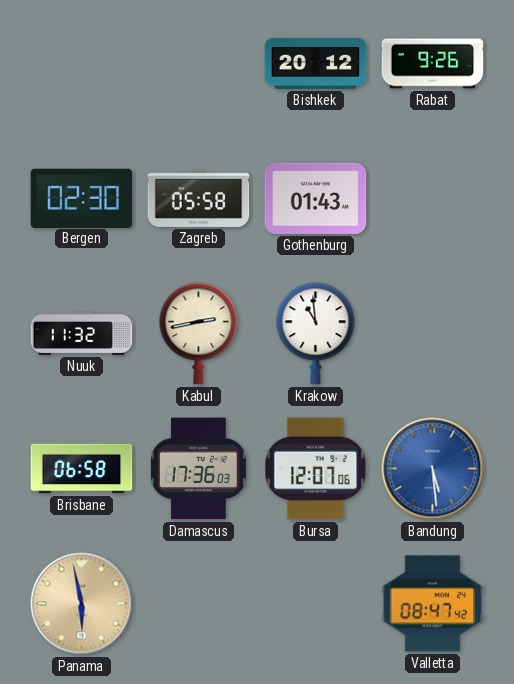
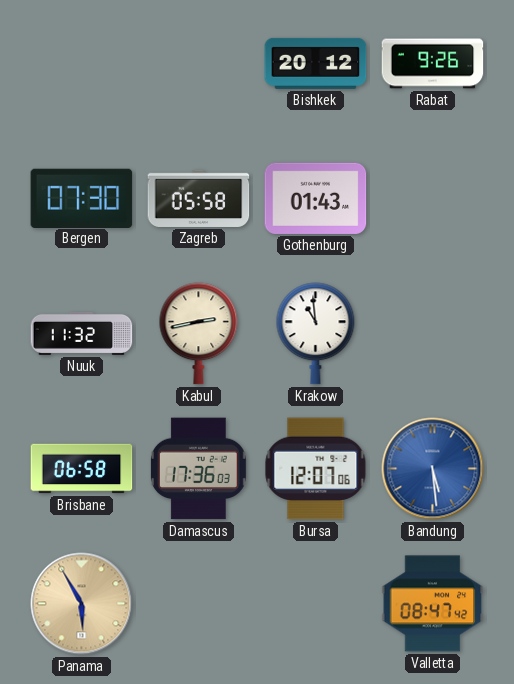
Bergen: 02:30 -> 07:30 (82, 198)
Panama: 5:58 -> 5:55 (82, 604)
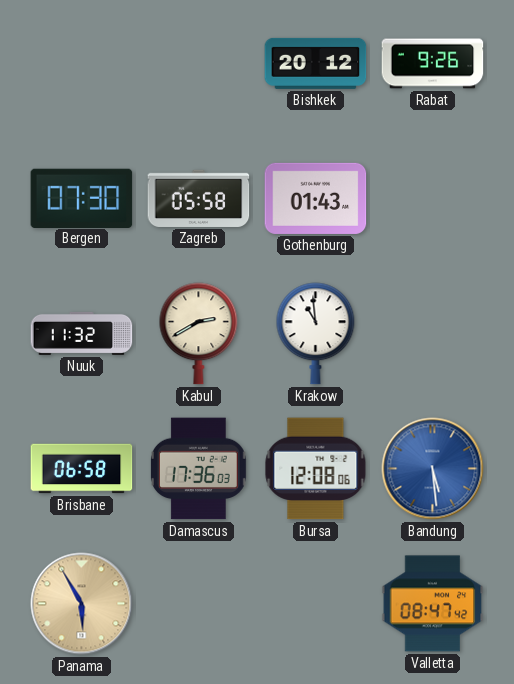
Kabul: 2:43 -> 2:40 (199, 334)
Bursa: 12:07 -> 12:08 (316, 469)
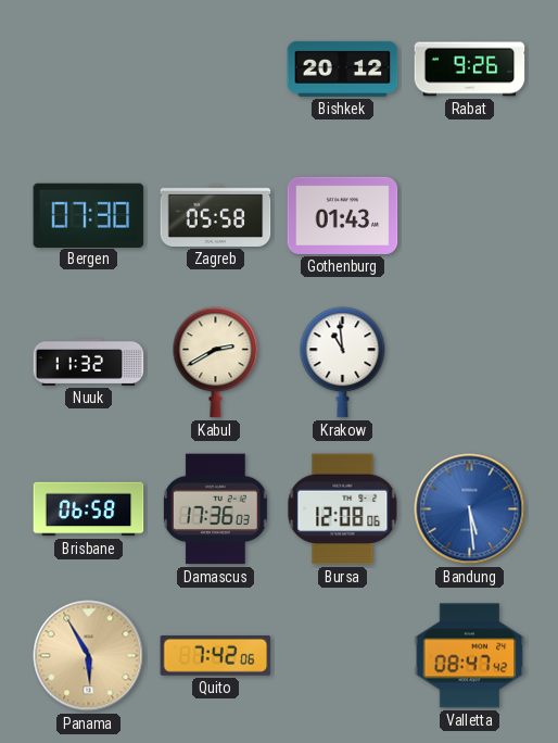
Quito: none -> 7:42 (216, 655)
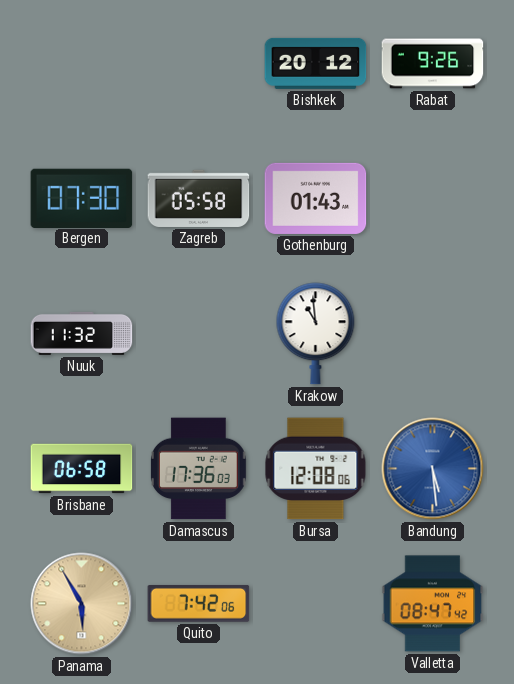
Kabul: 2:40 -> none (216, 363)
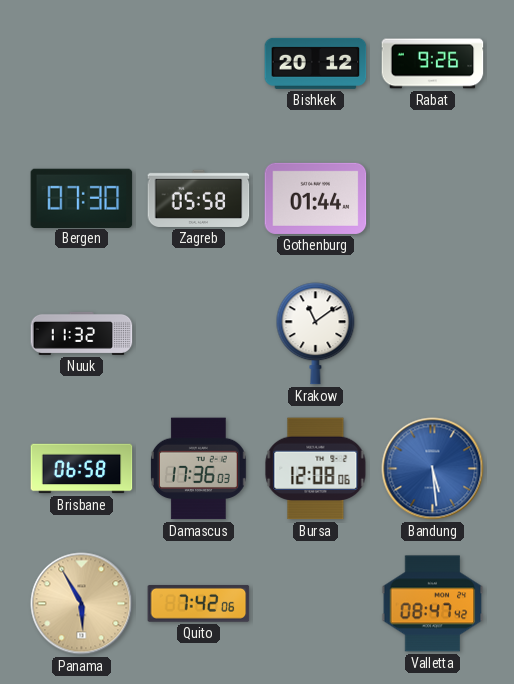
Gothenburg: 01:43 -> 01:44 (316, 198)
Krakow: 10:59 -> 11:09 (316, 334)
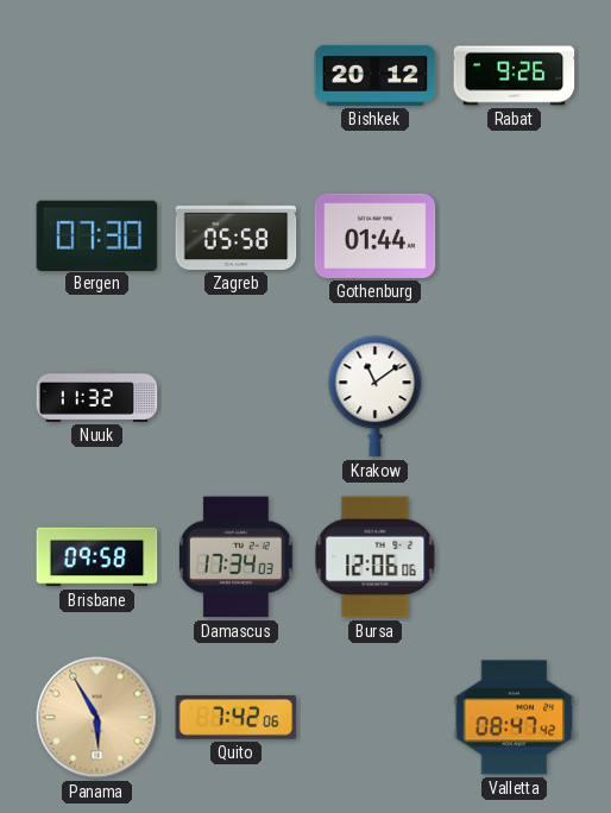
Brisbane: 06:58 -> 09:58 (97, 557)
Damascus: 17:36 -> 17:34 (237, 557)
Bursa: 12:08 -> 12:06 (376, 557)
Bandung: 5:29 -> none (433, 469)
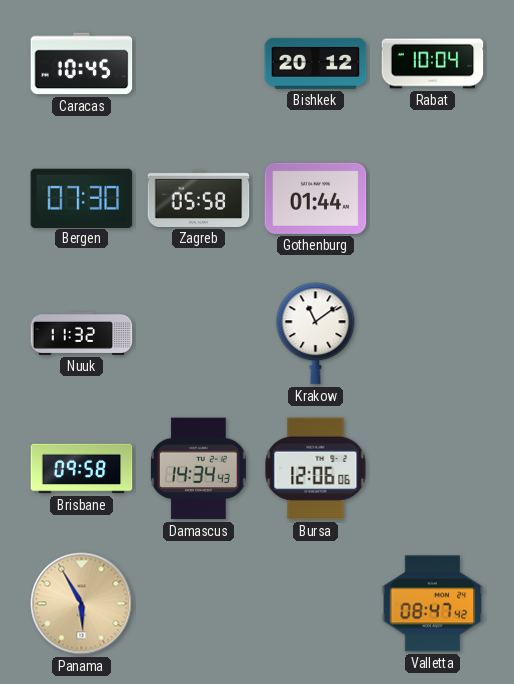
Caracas: none -> 10:45 (82, 64)
Rabat: 9:26 -> 10:04 (433, 64)
Damascus: 17:34 -> 14:34 (199, 469)
Quito: 7:42 -> none (237, 717)
